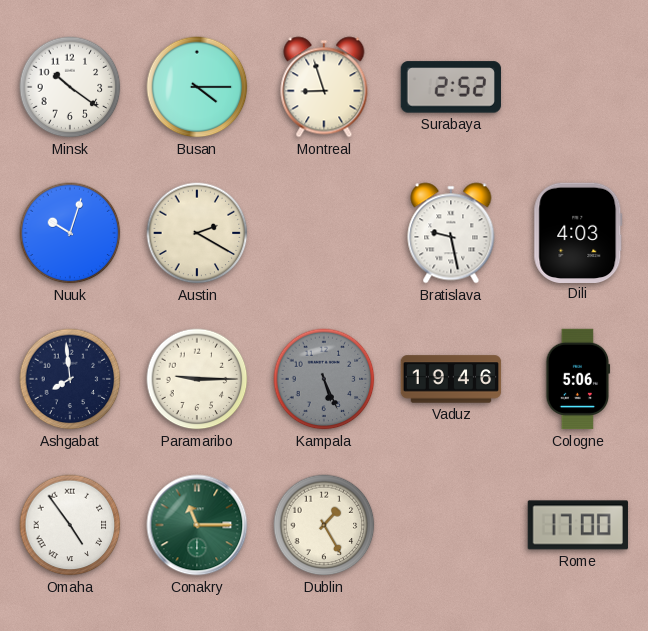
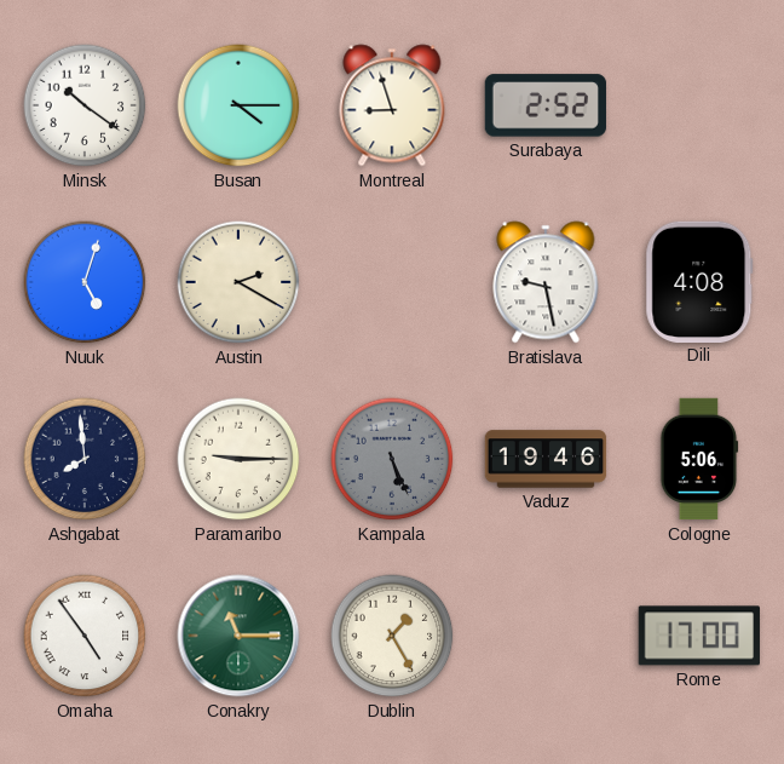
Nuuk: 10:03 -> 5:03 (85, 282)
Dili: 4:03 -> 4:08 (699, 281)
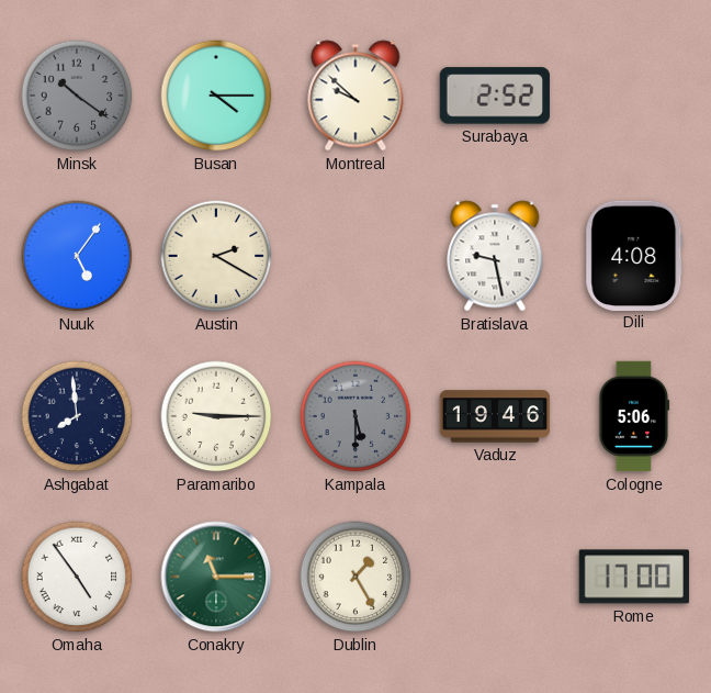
Minsk dial: white -> grey (77, 96)
Montreal: 8:57 -> 9:52 (356, 96)
Nuuk: 5:03 -> 5:06 (77, 256)
Kampala: 5:26 -> 5:30 (356, 416)
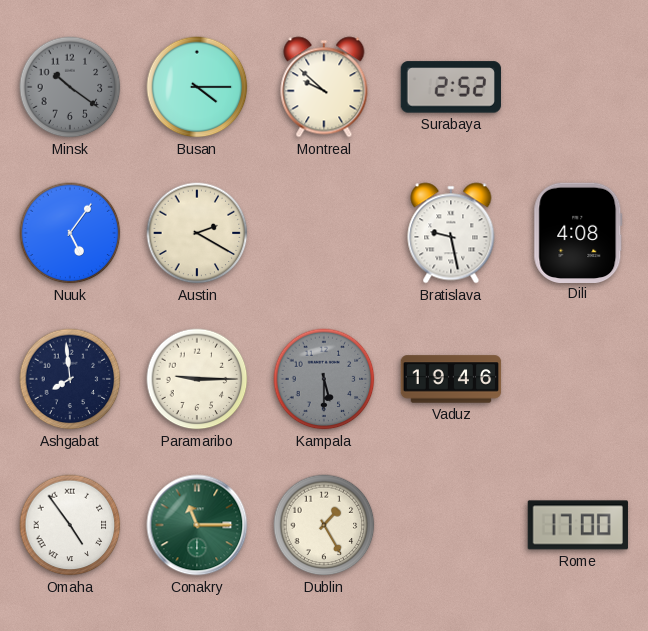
Cologne: 5:06 -> none (634, 416)
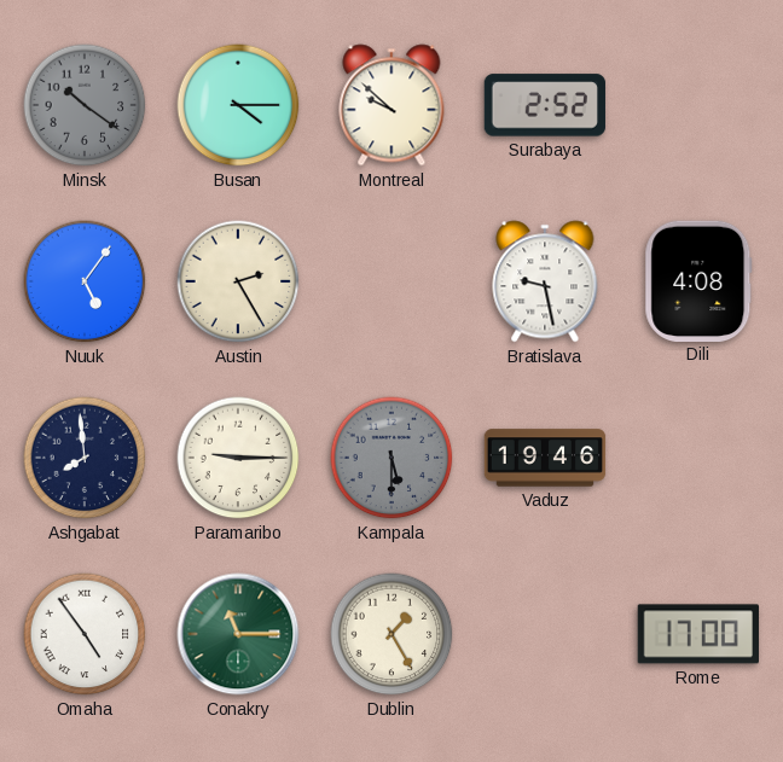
Austin: 2:20 -> 2:25 (238, 281)
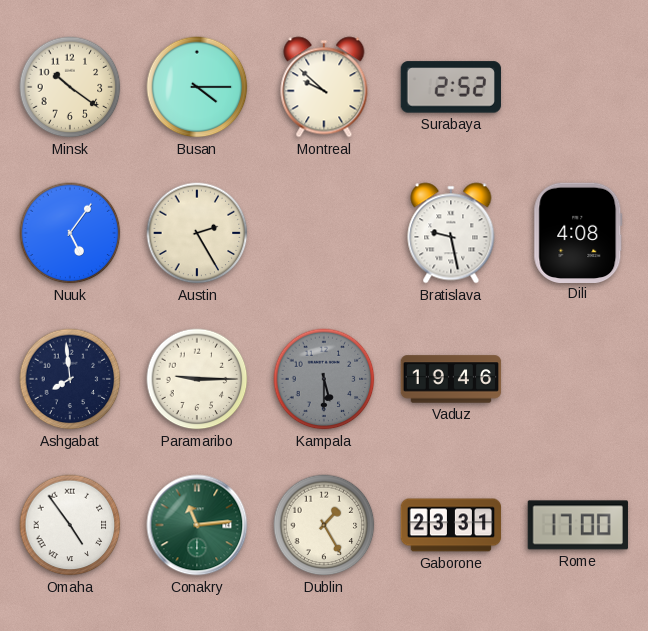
Minsk dial: grey -> cream (70, 87)
Conakry: 11:15 -> 11:14 (197, 525)
Gaborone: none -> 23:31 (451, 525)
